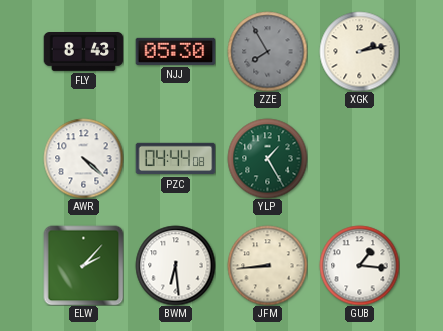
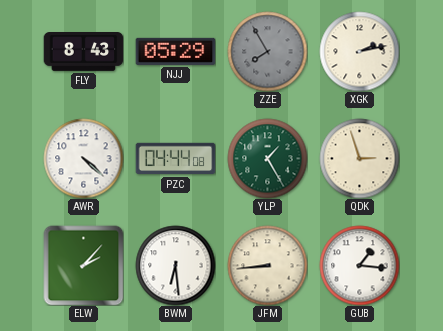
NJJ: 05:30 -> 05:29 (175, 51)
QDK: none -> 2:57 (359, 158)
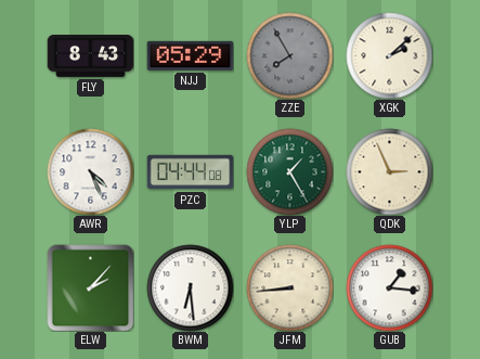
XGK: 2:13 -> 2:08 (389, 55)
AWR: 4:22 -> 4:26 (90, 171)
QDK: 2:57 -> 2:56 (389, 171)
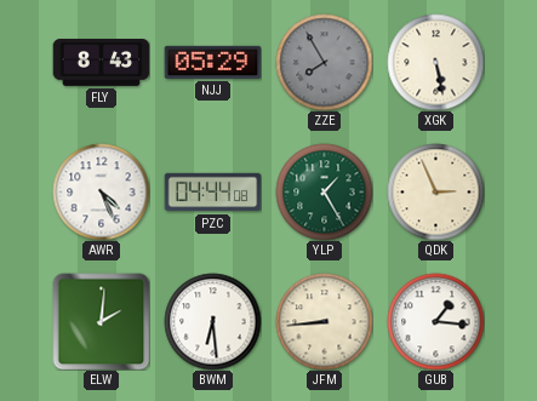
XGK: 2:08 -> 5:28 (435, 62)
ELW: 2:07 -> 2:01 (101, 321)
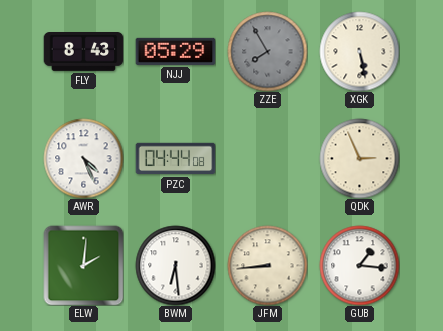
YLP: 1:25 -> none (324, 191)
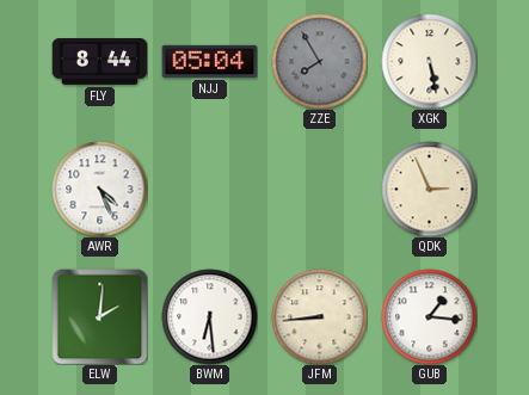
FLY: 8:43 -> 8:44 (99, 62)
NJJ: 05:29 -> 05:04 (209, 61)
PZC: 04:44 -> none (175, 159)
